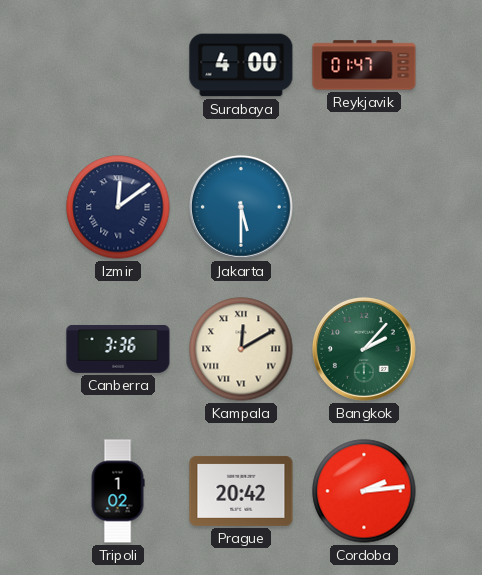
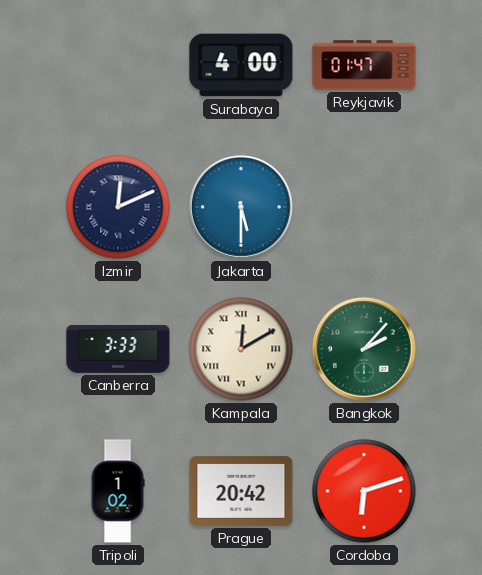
Izmir: 12:09 -> 12:11 (118, 207)
Canberra: 3:36 -> 3:33 (118, 349)
Cordoba: 2:14 -> 6:12 (364, 491)
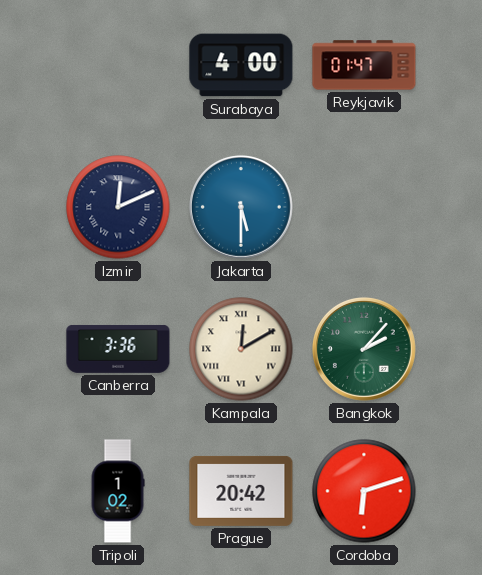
Canberra: 3:33 -> 3:36 (118, 349)
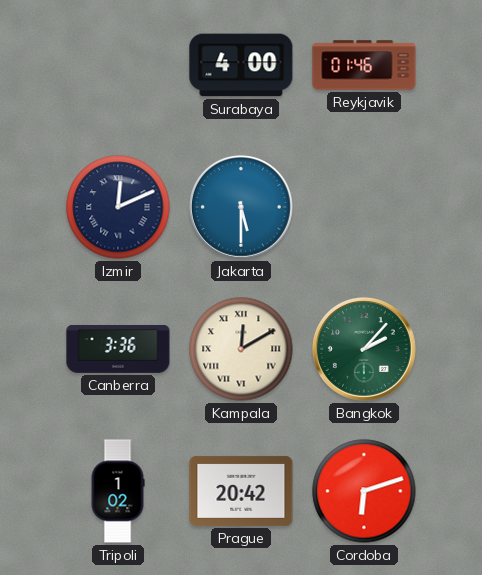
Reykjavik: 01:47 -> 01:46 (364, 65)
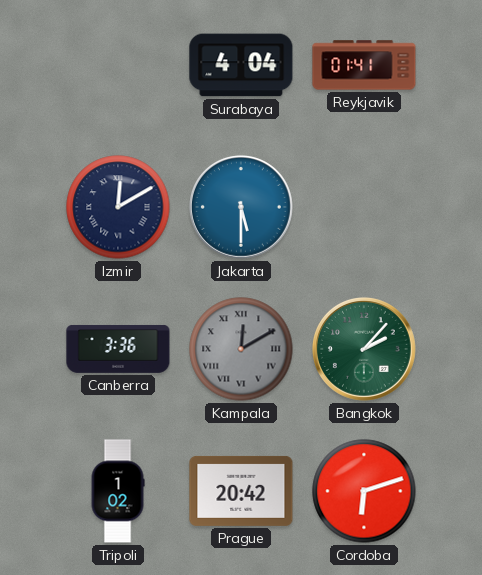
Surabaya: 4:00 -> 4:04 (241, 65)
Reykjavik: 01:46 -> 01:41 (364, 65)
Izmir: 12:11 -> 12:10 (118, 207)
Kampala dial: cream -> grey (241, 349)
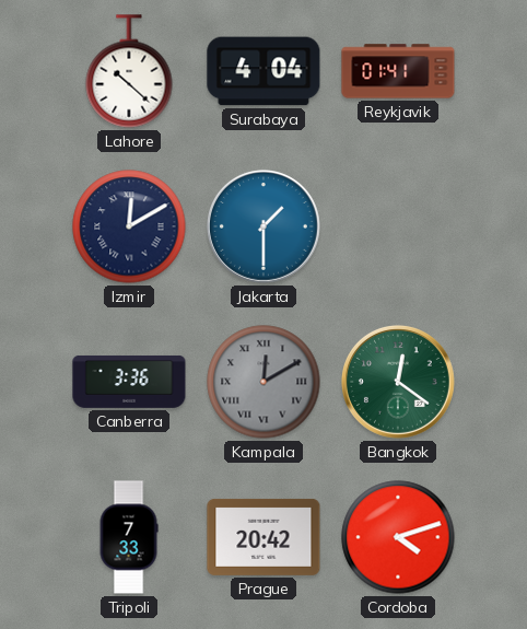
Lahore: none -> 10:22 (129, 71)
Jakarta: 5:30 -> 1:30 (263, 226)
Bangkok: 2:07 -> 12:21 (398, 382)
Tripoli: 1:02 -> 7:33 (129, 537)
Cordoba: 6:12 -> 4:12 (398, 537)
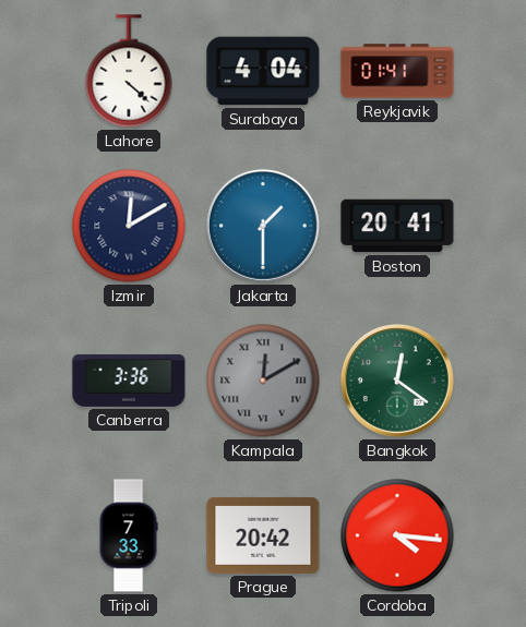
Lahore: 10:22 -> 4:22 (129, 71)
Boston: none -> 20:41 (397, 226)
Cordoba: 4:12 -> 4:16 (397, 535)
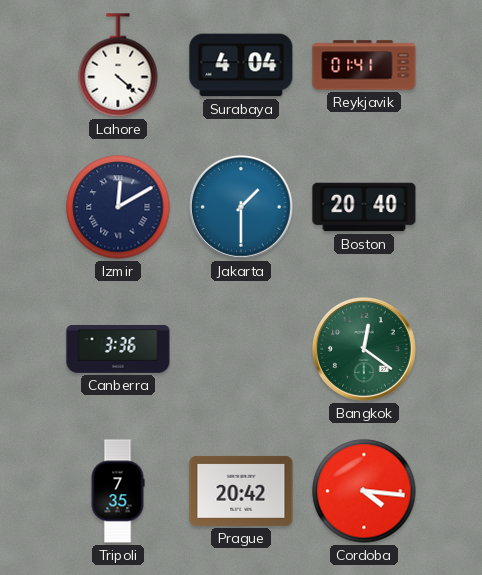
Boston: 20:41 -> 20:40 (364, 207)
Kampala: 12:10 -> none (263, 381)
Tripoli: 7:33 -> 7:35 (118, 491)
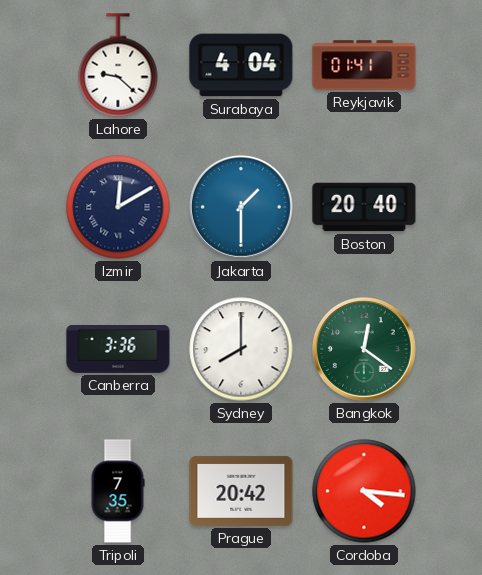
Lahore: 4:22 -> 9:22 (118, 65)
Sydney: none -> 8:00 (241, 349)
